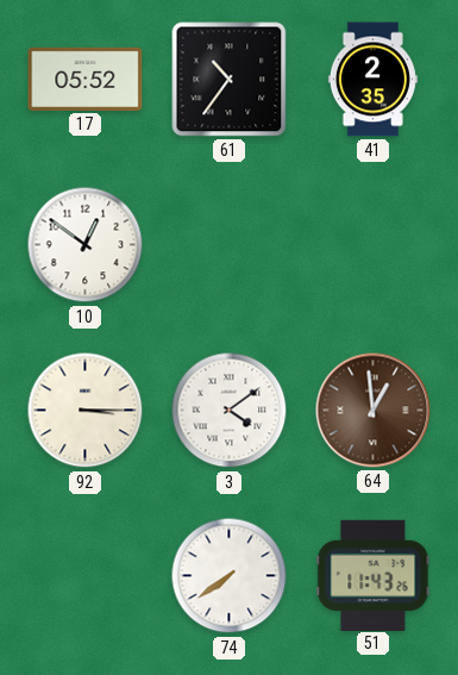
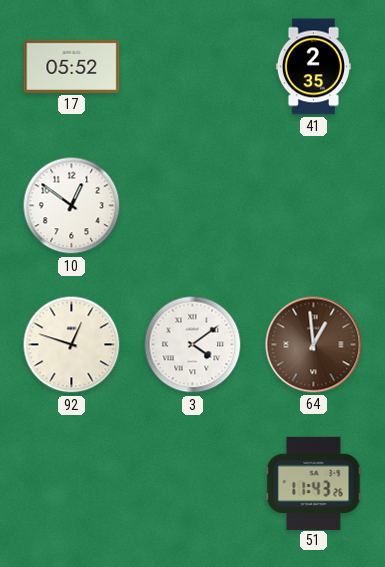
61: 10:36 -> none (230, 80)
92: 3:15 -> 12:48 (72, 345)
74: 7:39 -> none (230, 576)
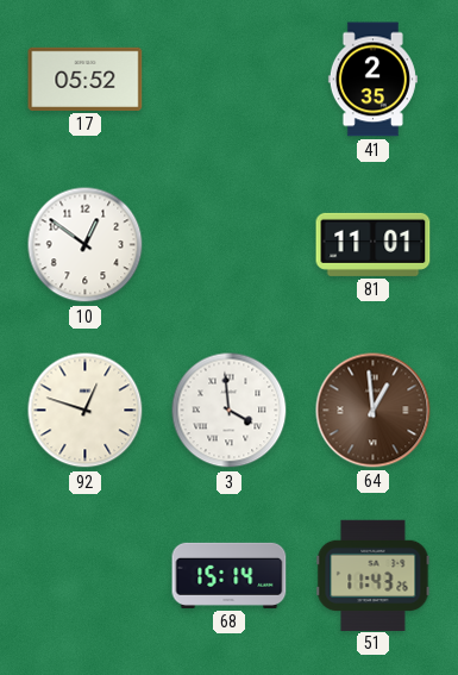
81: none -> 11:01 (374, 244)
3: 4:09 -> 3:59 (230, 411)
68: none -> 15:14 (230, 575)
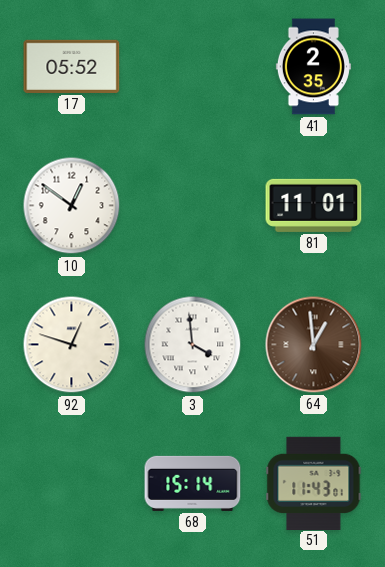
51: 11:43:26 -> 11:43:01 (314, 483)
